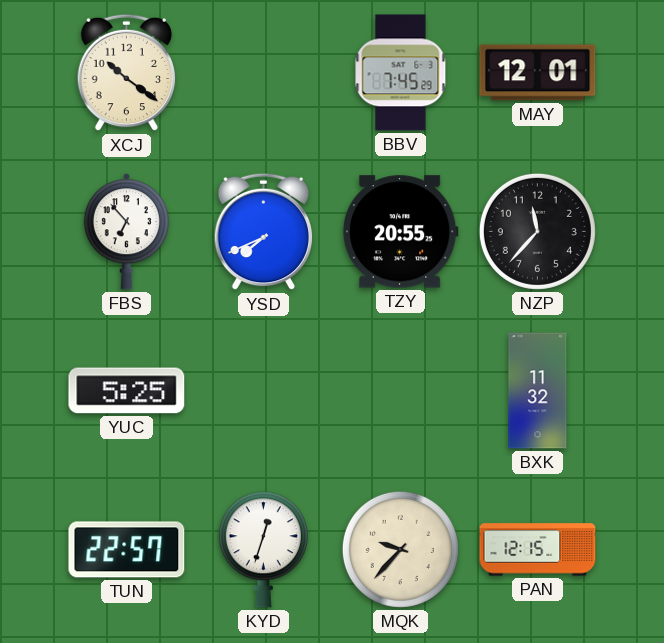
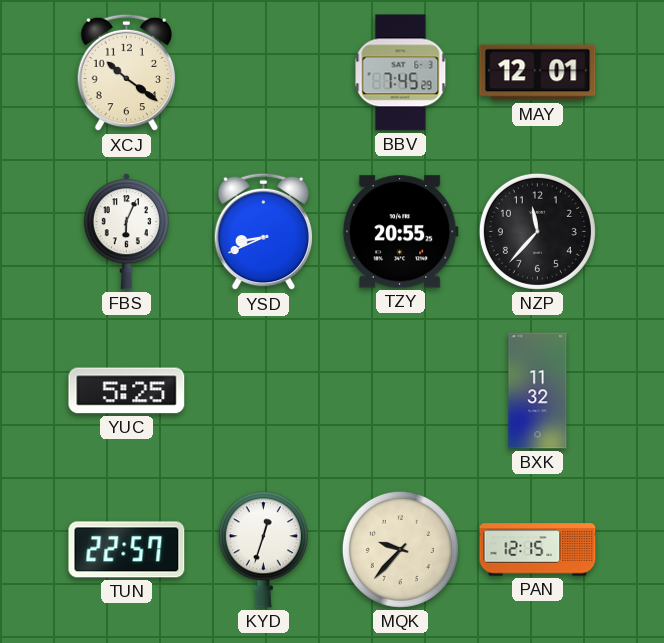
FBS: 6:53 -> 6:04 (126, 232)
YSD: 7:41 -> 8:41 (264, 232)
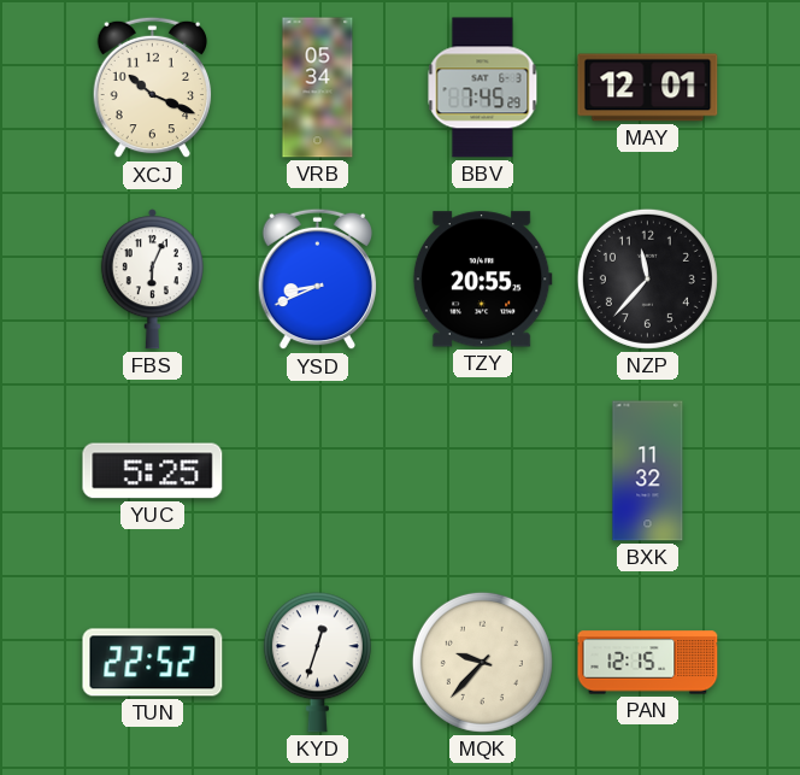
XCJ: 10:21 -> 10:19 (153, 88)
VRB: none -> 05:34 (318, 88)
TUN: 22:57 -> 22:52 (153, 663)
